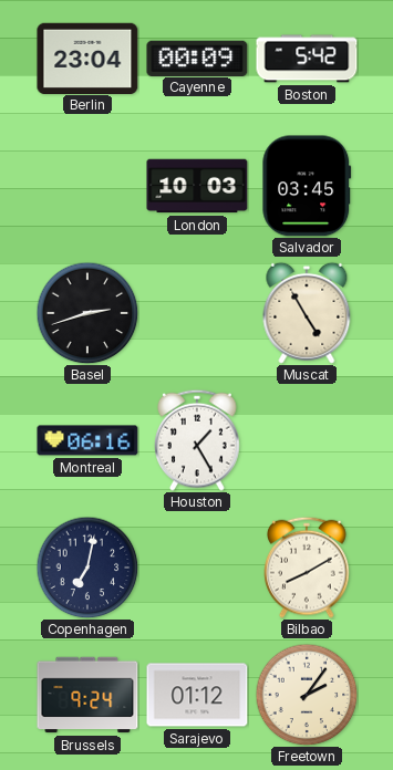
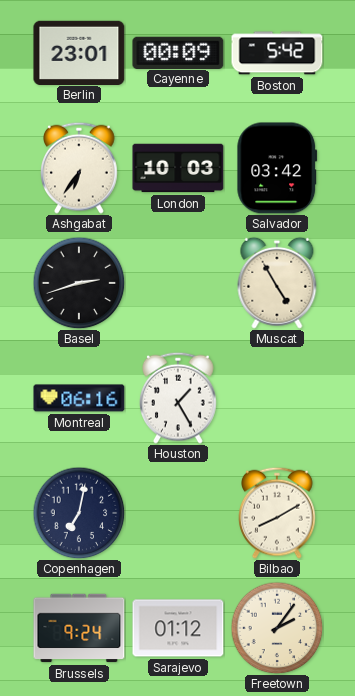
Berlin: 23:04 -> 23:01 (79, 52)
Ashgabat: none -> 6:36 (80, 168)
Salvador: 03:45 -> 03:42 (277, 168)
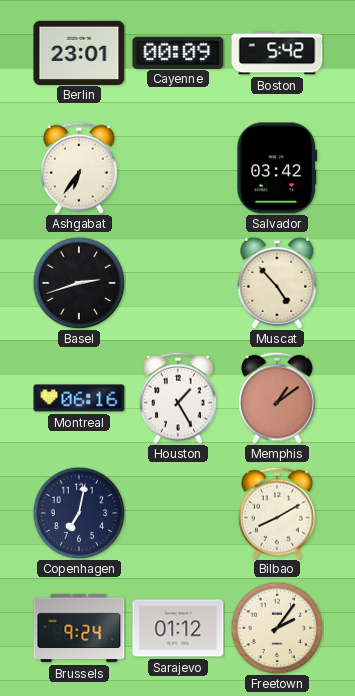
London: 10:03 -> none (178, 168)
Muscat: 4:55 -> 4:53 (277, 283)
Memphis: none -> 1:09 (278, 398)
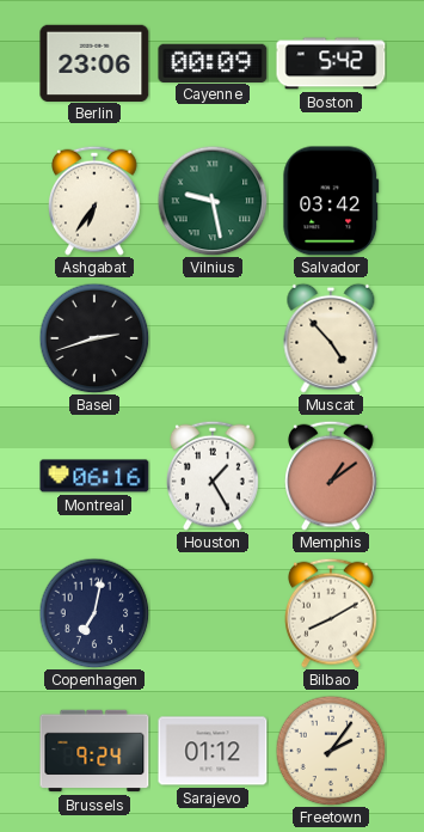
Berlin: 23:01 -> 23:06 (94, 62)
Vilnius: none -> 9:28 (213, 201)
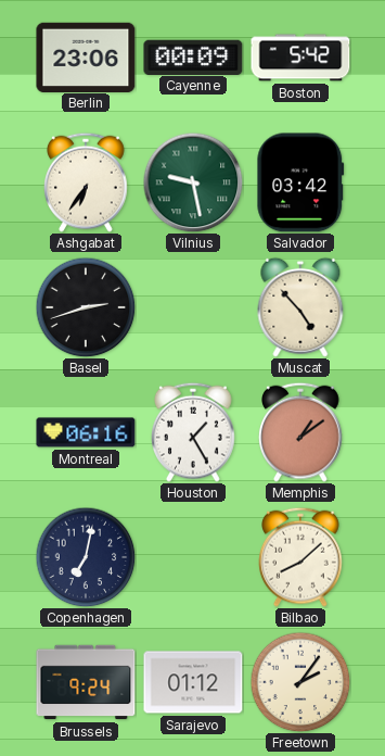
Bilbao: 8:10 -> 8:08 (301, 557)
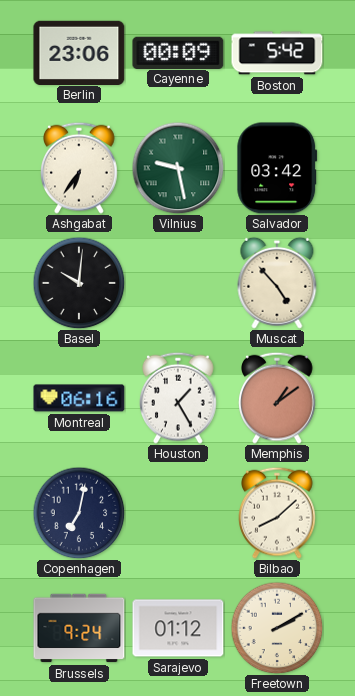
Basel: 2:42 -> 10:01 (79, 283)
Freetown: 2:06 -> 2:10 (277, 628)
